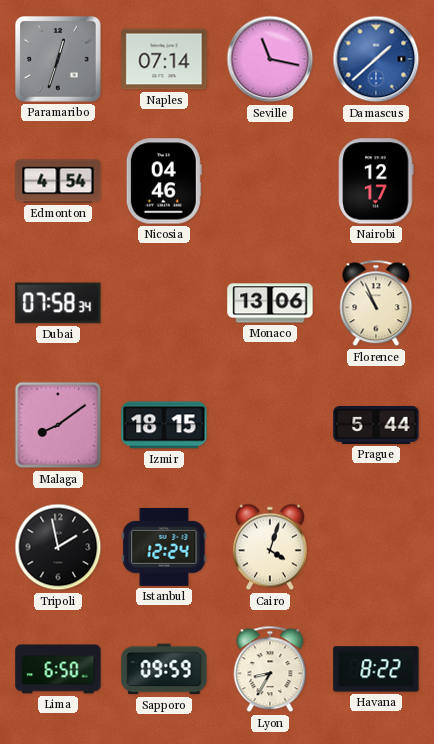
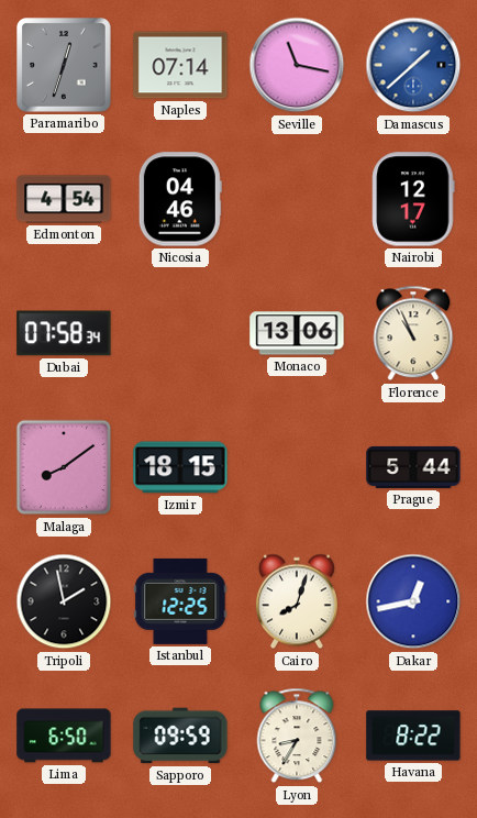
Istanbul: 12:24 -> 12:25 (180, 601)
Cairo: 4:03 -> 8:03 (297, 601)
Dakar: none -> 12:43 (413, 601)
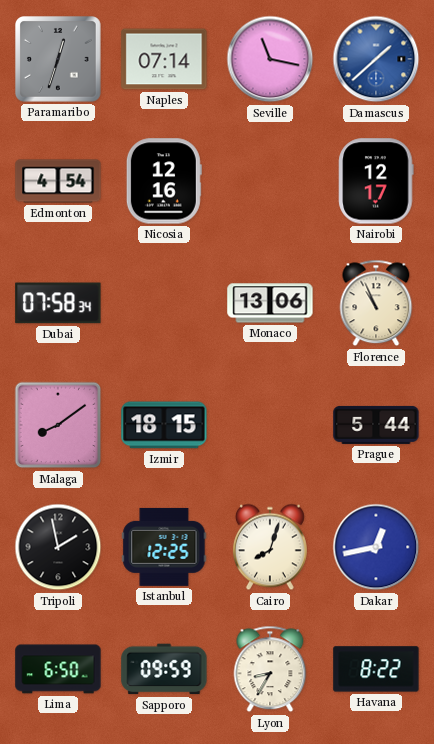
Nicosia: 04:46 -> 12:16 (164, 181)
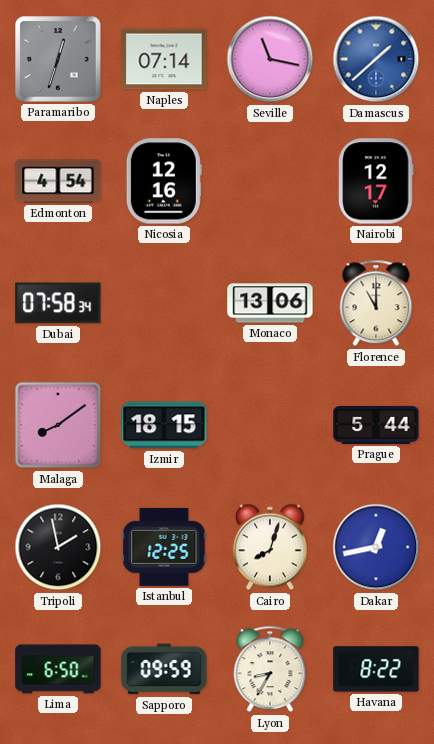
Florence: 10:56 -> 11:00 (376, 303)
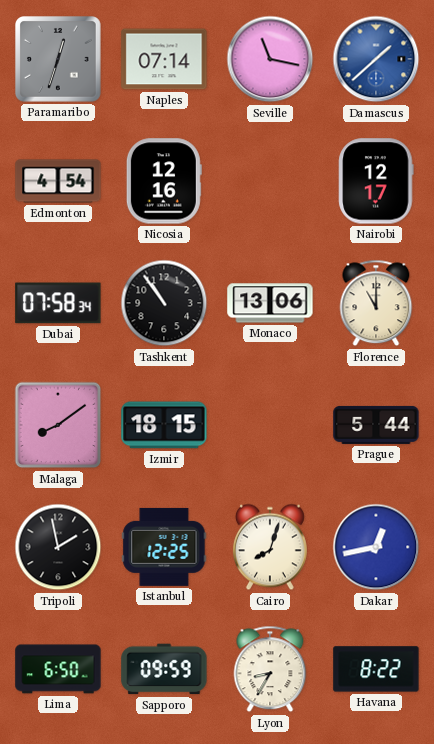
Tashkent: none -> 10:54 (164, 303)
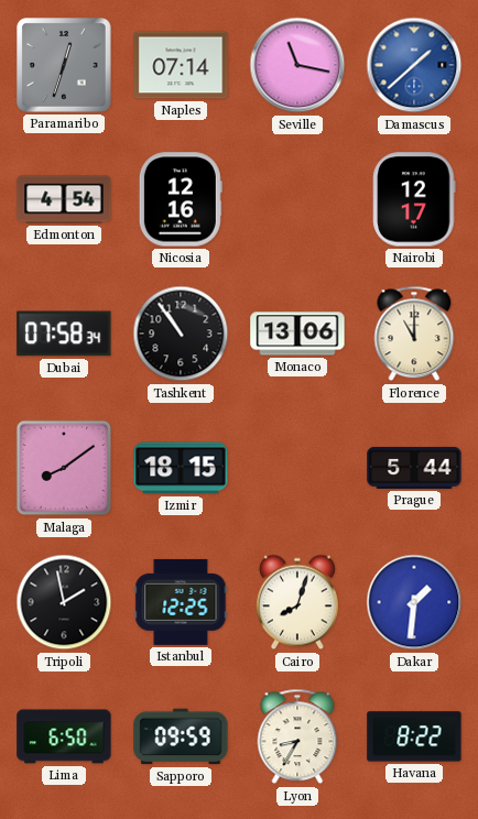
Dakar: 12:43 -> 1:31 (414, 602)
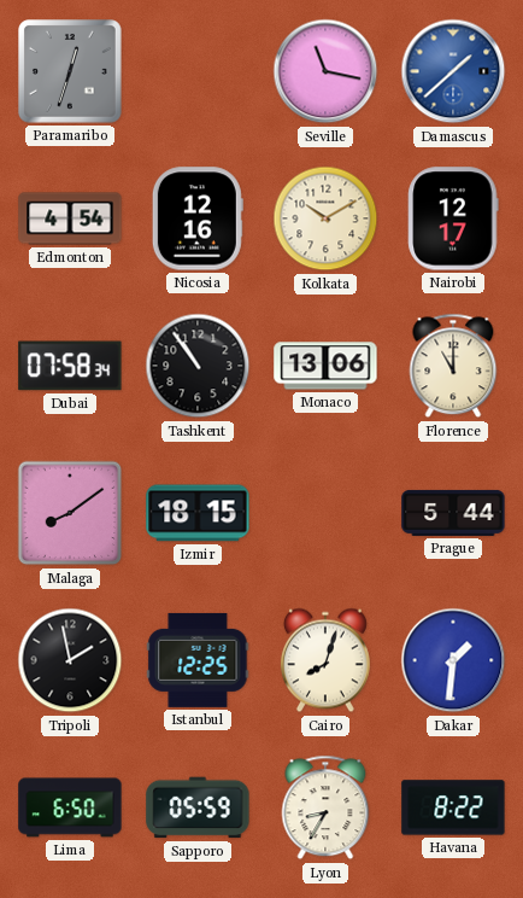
Naples: 07:14 -> none (181, 65)
Kolkata: none -> 10:10 (325, 218)
Sapporo: 09:59 -> 05:59 (198, 807)
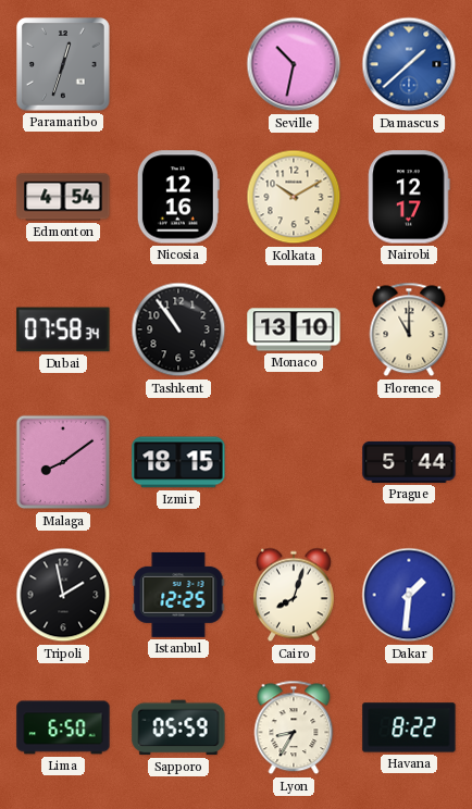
Seville: 11:17 -> 10:32 (294, 64)
Monaco: 13:06 -> 13:10 (294, 329)
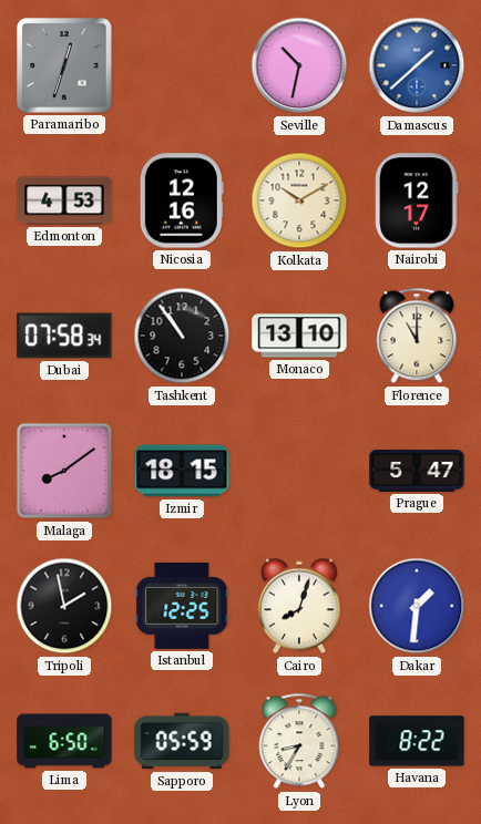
Edmonton: 4:54 -> 4:53 (64, 200)
Prague: 5:44 -> 5:47 (417, 471)
